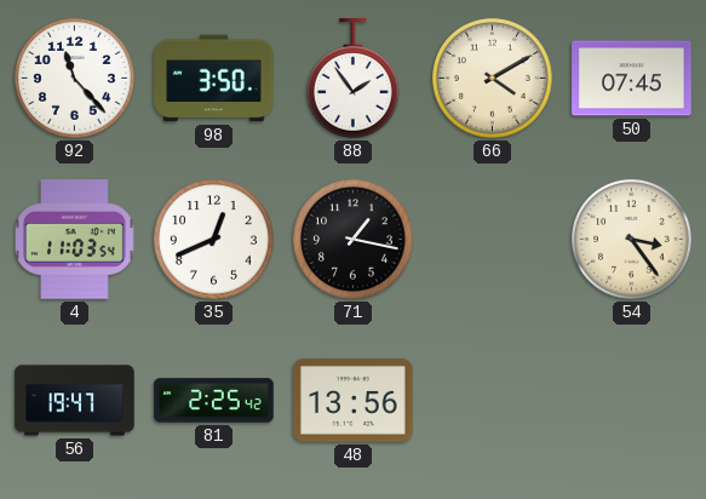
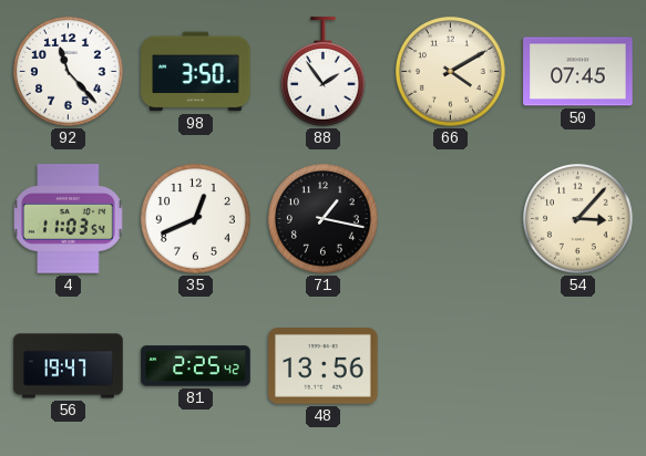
54: 3:24 -> 3:07 (578, 219)
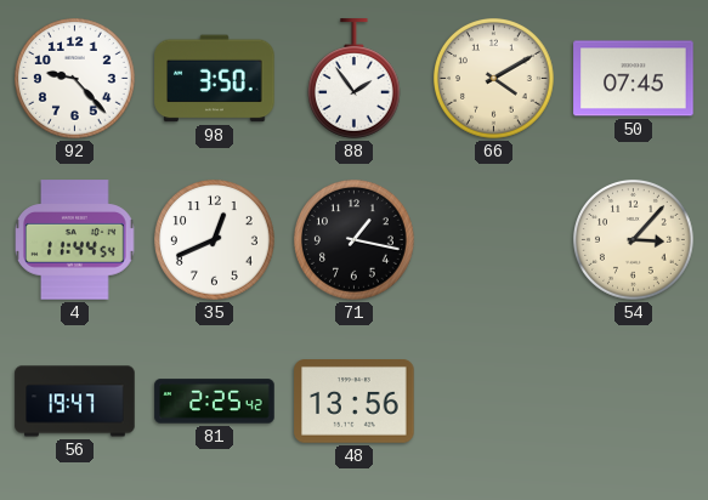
92: 11:23 -> 9:23 (75, 79)
4: 11:03 -> 11:44 (75, 240)
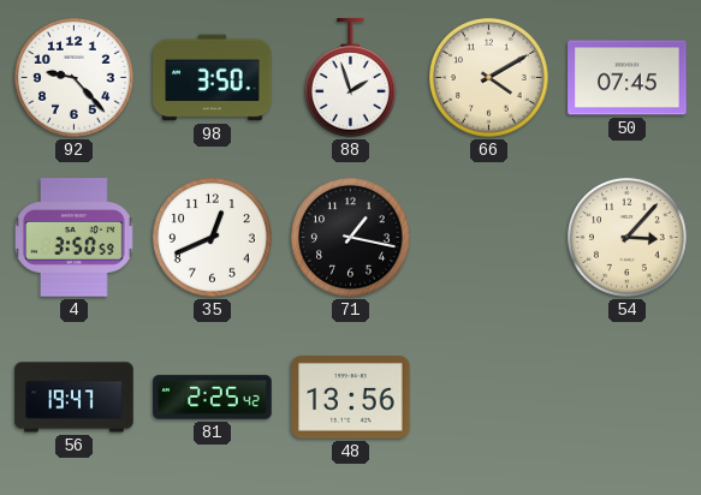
88: 1:54 -> 1:57 (350, 78)
4: 11:44 -> 3:50 (75, 238)
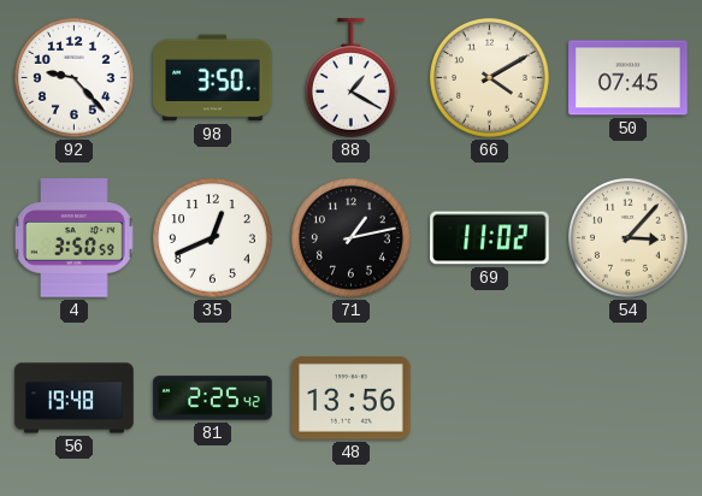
88: 1:57 -> 1:20 (350, 78)
71: 1:17 -> 1:13 (352, 238)
69: none -> 11:02 (490, 238)
56: 19:47 -> 19:48 (75, 398)
